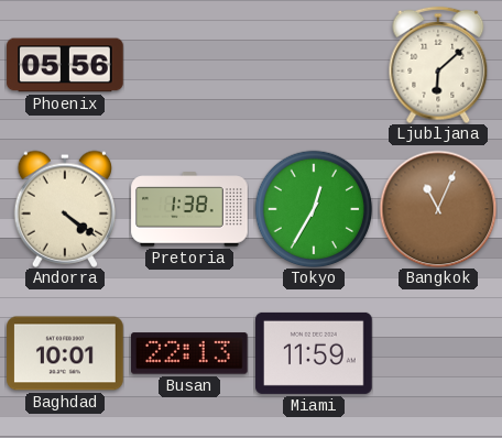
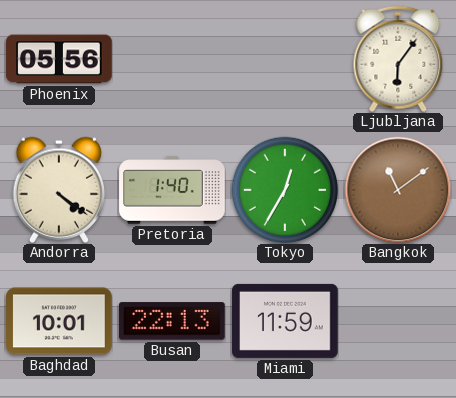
Ljubljana: 6:08 -> 6:06 (398, 59)
Pretoria: 1:38 -> 1:40 (172, 190)
Bangkok: 11:04 -> 11:09 (398, 190)
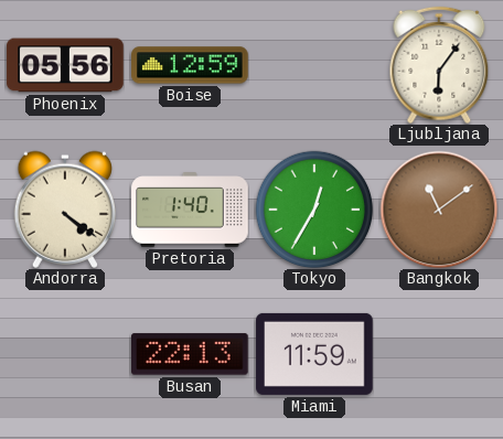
Boise: none -> 12:59 (190, 65)
Baghdad: 10:01 -> none (59, 321)
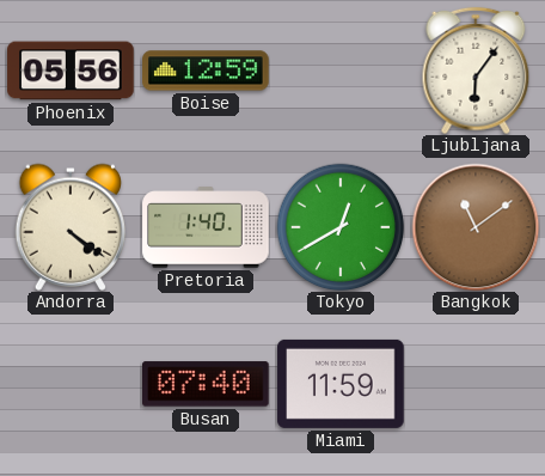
Tokyo: 12:35 -> 12:40 (341, 227)
Busan: 22:13 -> 07:40 (207, 384)
